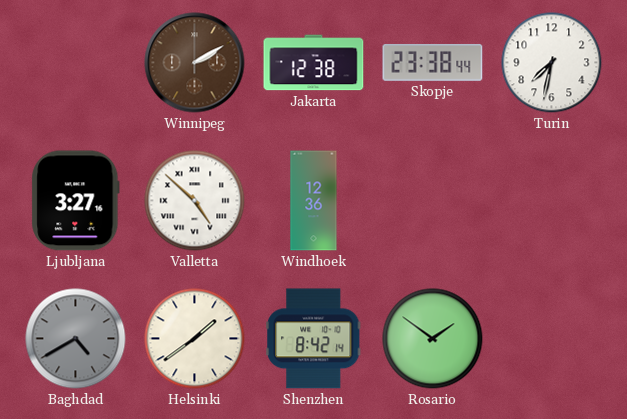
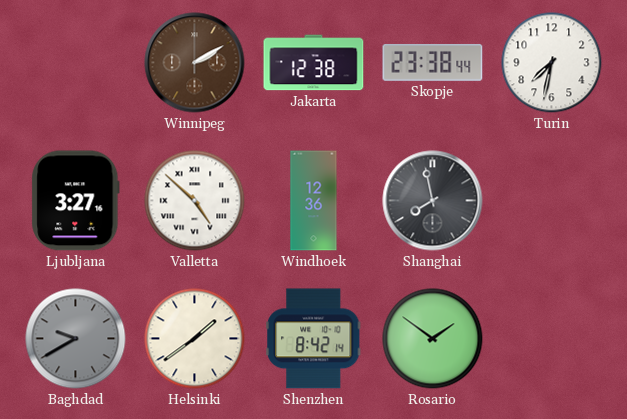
Shanghai: none -> 7:58 (433, 201)
Baghdad: 4:40 -> 9:40 (76, 339)
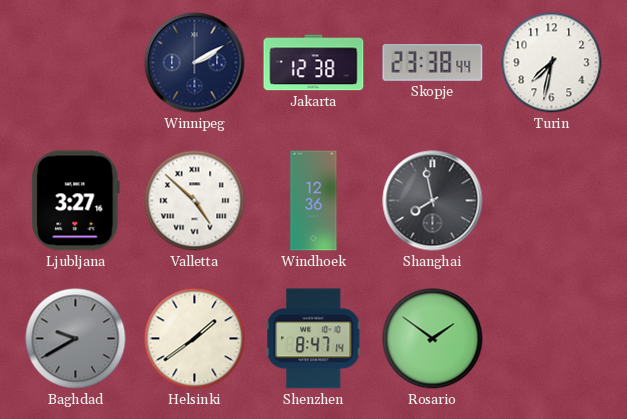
Winnipeg dial: brown -> navy (195, 63)
Shenzhen: 8:42 -> 8:47 (314, 339)
